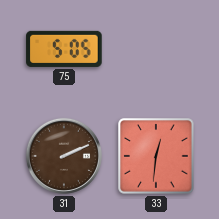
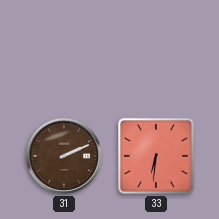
75: 5:05 -> none (64, 49)
33: 12:31 -> 6:31 (156, 156)
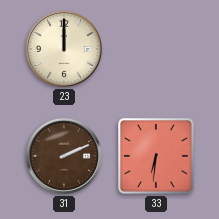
23: none -> 12:00 (64, 49)
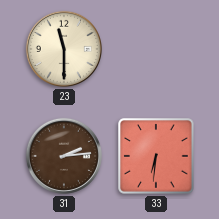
23: 12:00 -> 11:30 (64, 49)
31: 2:11 -> 2:14 (64, 156)
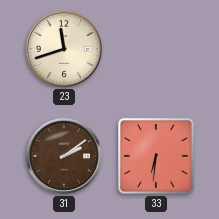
23: 11:30 -> 11:42 (64, 49)
31: 2:14 -> 2:09 (64, 156)
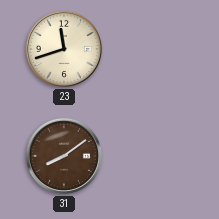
31: 2:09 -> 8:09 (64, 156)
33: 6:31 -> none (156, 156)
